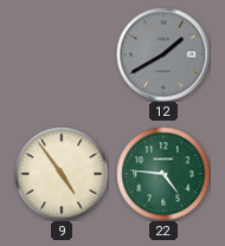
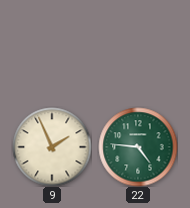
12: 1:40 -> none (163, 54)
9: 4:54 -> 1:56 (52, 147)
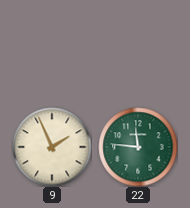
22: 4:46 -> 11:46 (138, 147)
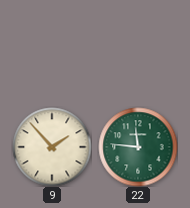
9: 1:56 -> 1:53 (52, 147)
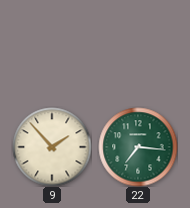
22: 11:46 -> 7:16 (138, 147)
